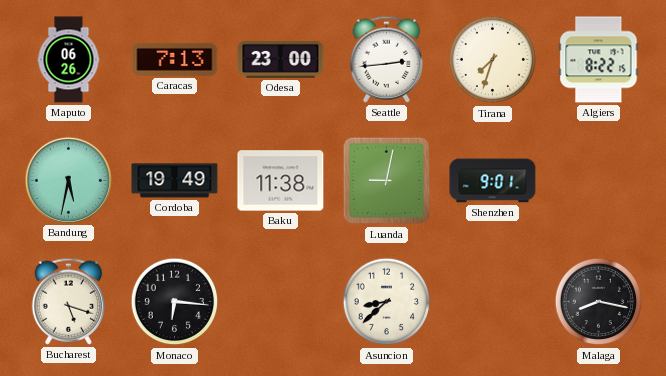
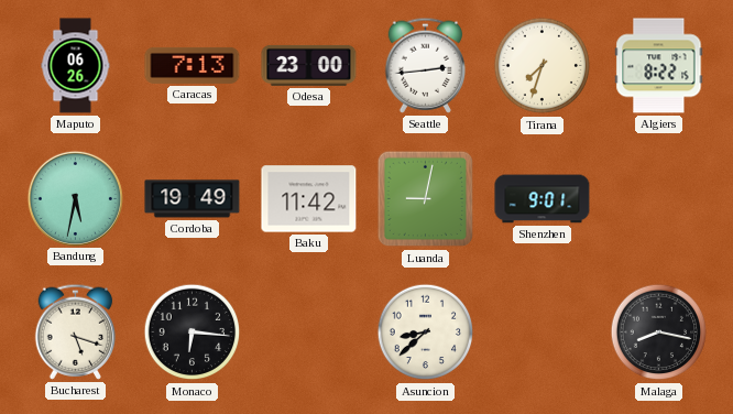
Baku: 11:38 -> 11:42 (309, 199)
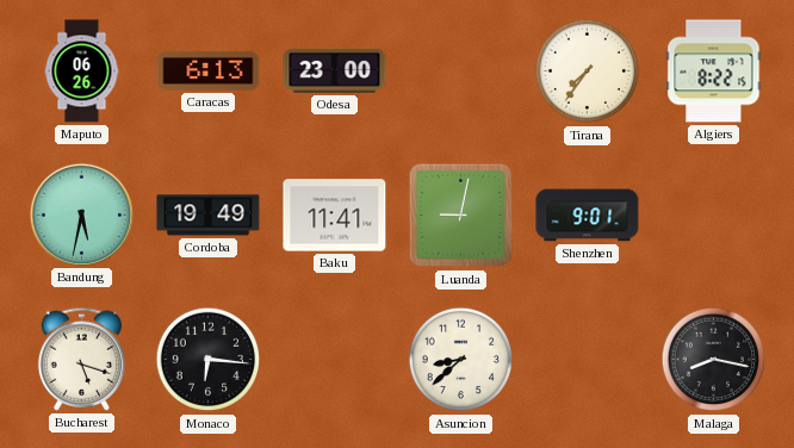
Caracas: 7:13 -> 6:13 (209, 70)
Seattle: 2:44 -> none (426, 65)
Tirana: 7:33 -> 7:36 (588, 71)
Baku: 11:42 -> 11:41 (335, 216)
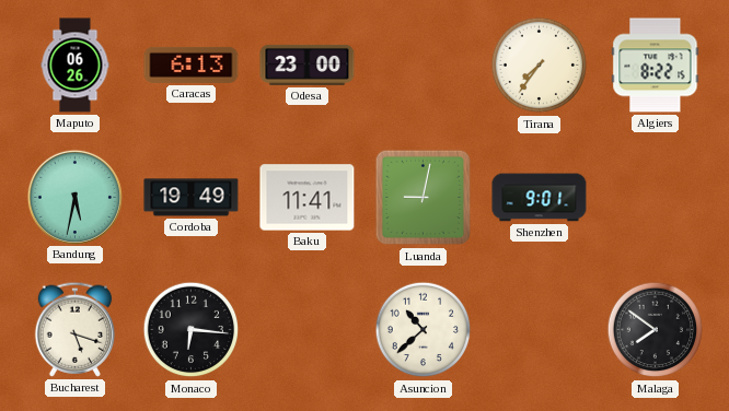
Asuncion: 8:38 -> 10:38 (424, 330)
Malaga: 8:17 -> 7:51 (656, 330)
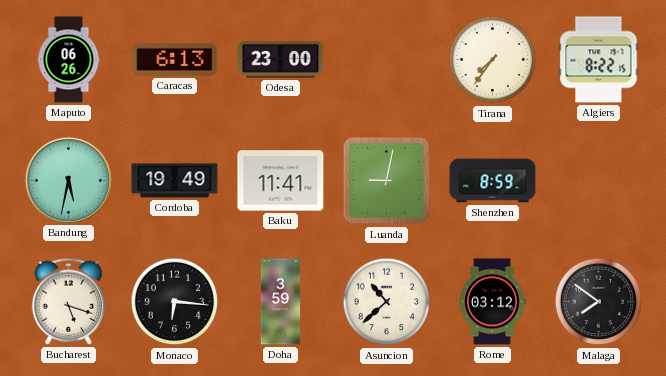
Shenzhen: 9:01 -> 8:59 (493, 181)
Doha: none -> 3:59 (281, 302)
Rome: none -> 03:12 (492, 302)
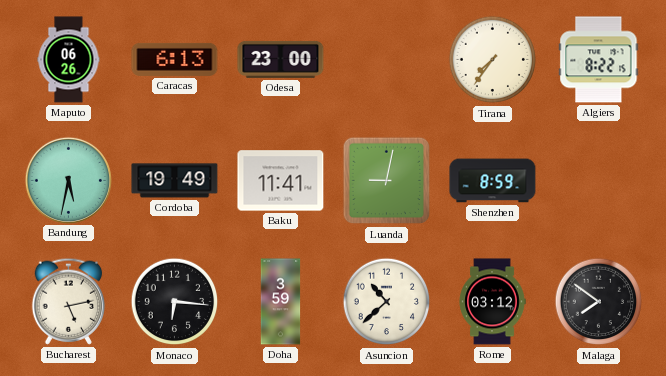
Bucharest: 5:18 -> 5:13 (69, 301)
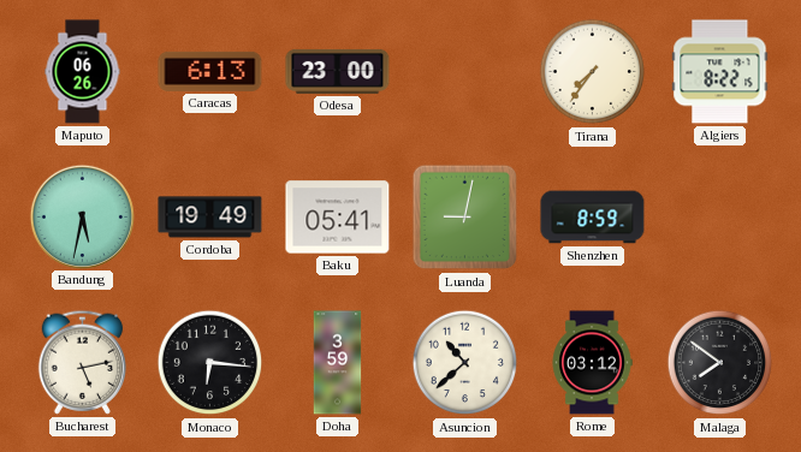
Baku: 11:41 -> 05:41 (338, 218)
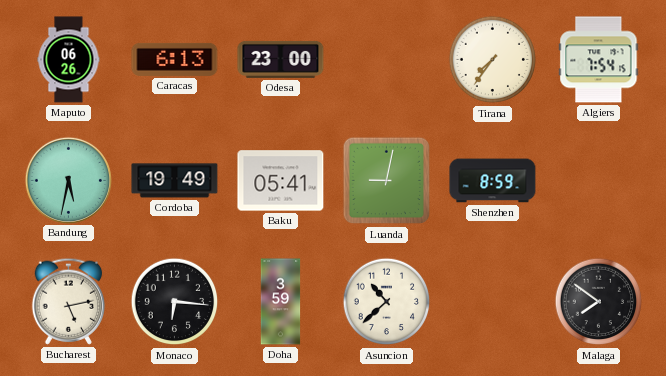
Algiers: 8:22 -> 7:54 (599, 60)
Rome: 03:12 -> none (592, 363)
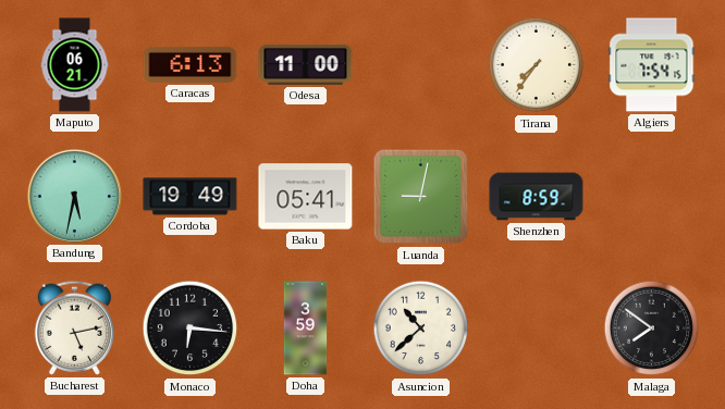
Maputo: 06:26 -> 06:21 (75, 65)
Odesa: 23:00 -> 11:00 (306, 64)
